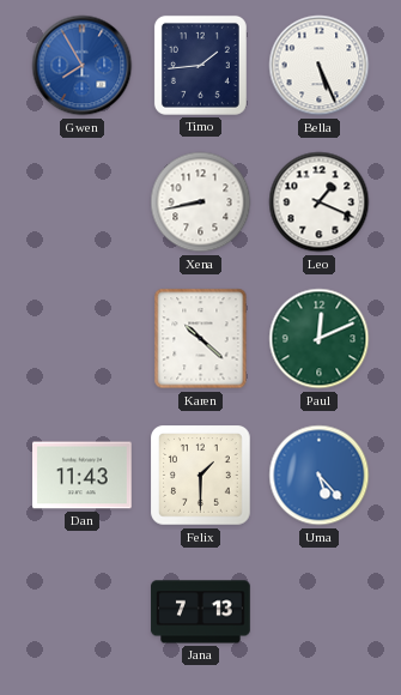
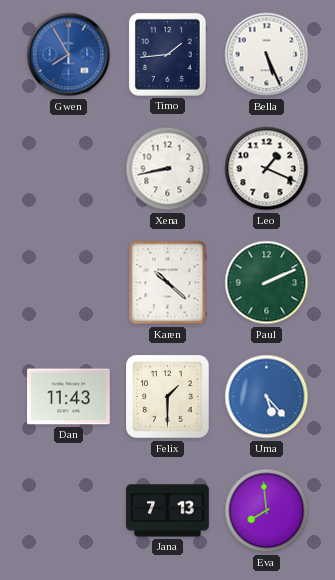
Paul: 12:11 -> 2:11 (267, 283)
Eva: none -> 7:59 (267, 511)
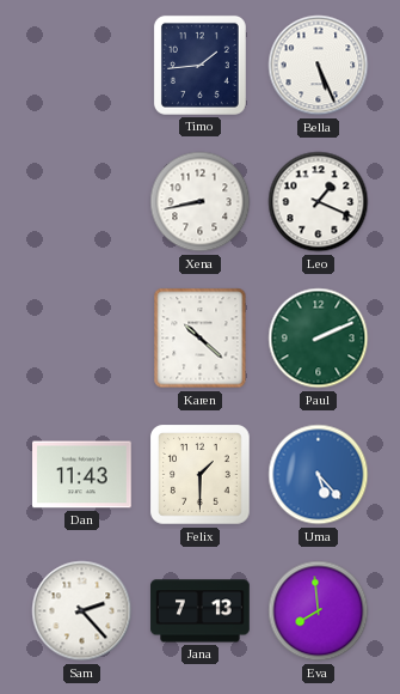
Gwen: 7:55 -> none (69, 55)
Sam: none -> 2:23 (82, 611)
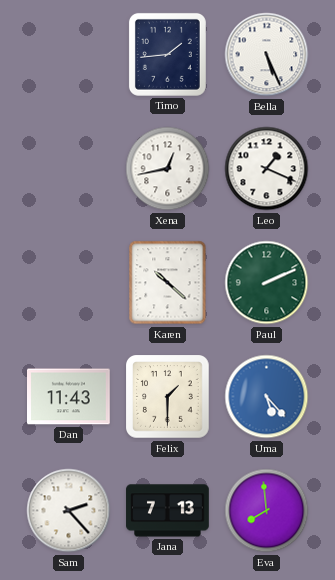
Xena: 8:43 -> 12:43 (168, 169)
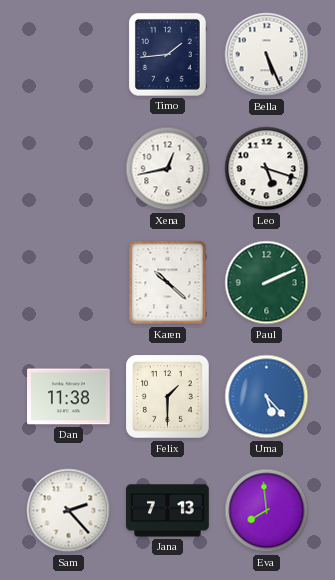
Leo: 1:19 -> 5:18 (267, 169)
Dan: 11:43 -> 11:38 (69, 397)
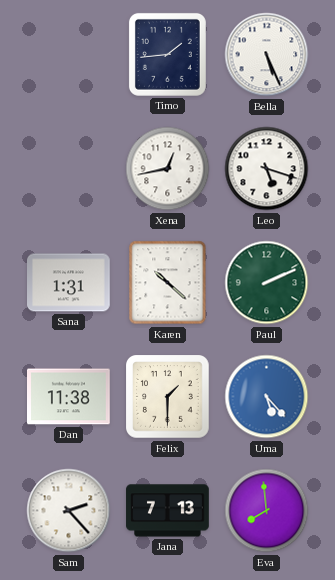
Sana: none -> 1:31 (69, 283)
